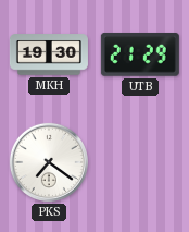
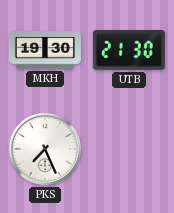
UTB: 21:29 -> 21:30 (129, 50)
PKS: 7:21 -> 7:26 (45, 149)
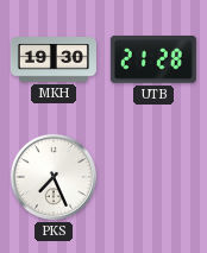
UTB: 21:30 -> 21:28 (153, 59)
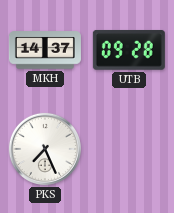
MKH: 19:30 -> 14:37 (45, 50)
UTB: 21:28 -> 09:28 (129, 50)
